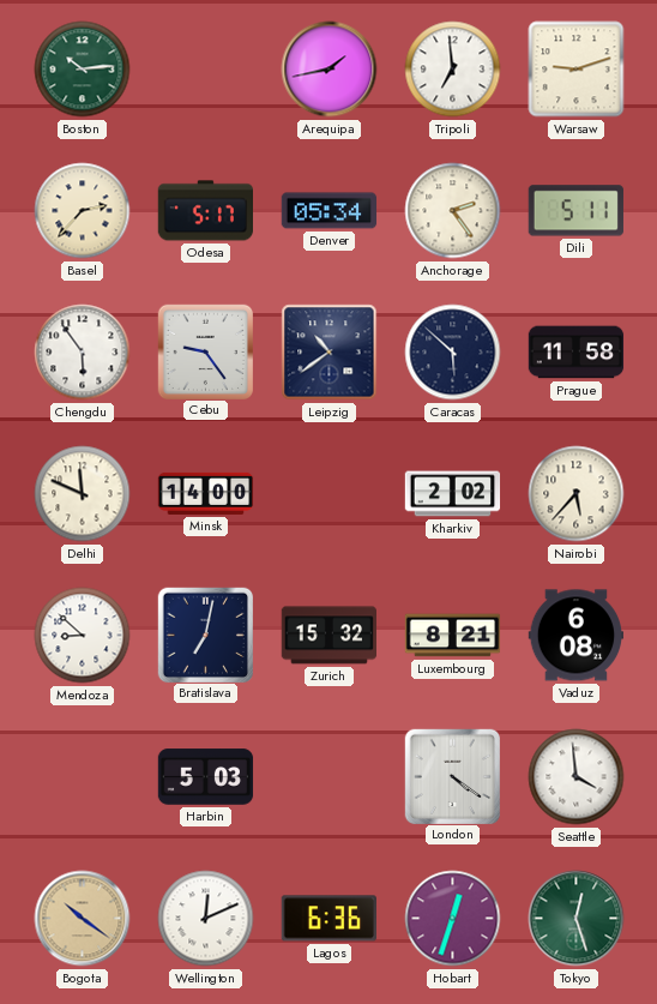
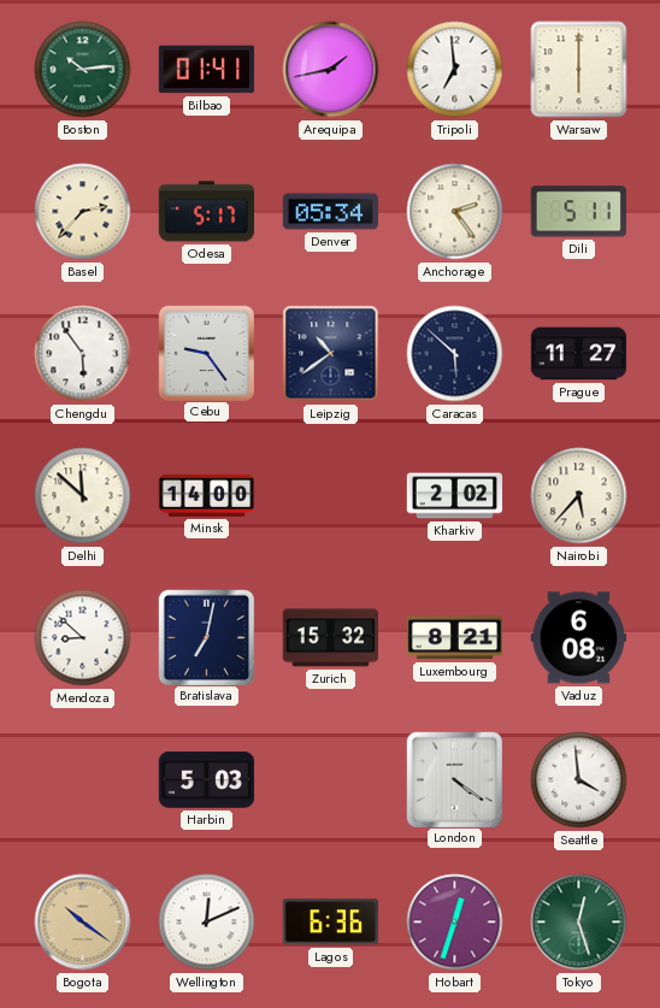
Bilbao: none -> 01:41 (207, 70)
Warsaw: 9:12 -> 6:00 (579, 70)
Prague: 11:58 -> 11:27 (579, 354)
Delhi: 11:49 -> 11:52 (83, 496)
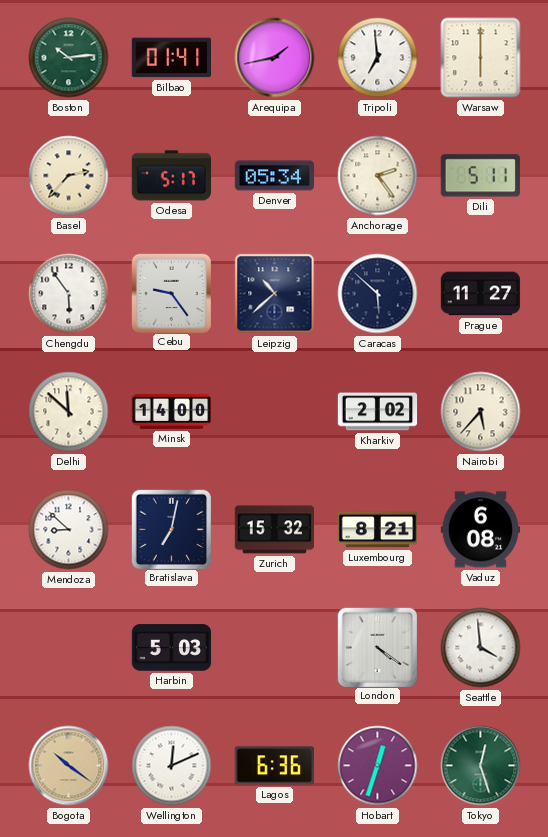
Leipzig: 10:39 -> 10:38 (275, 294)
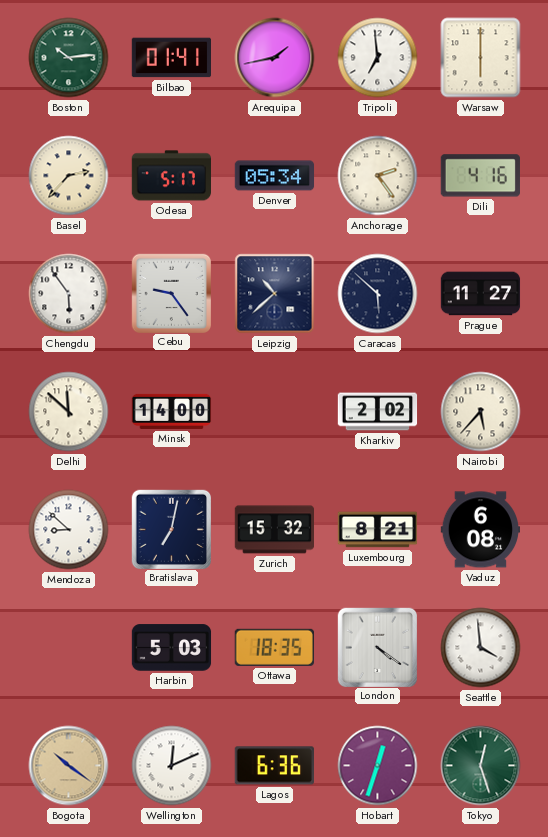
Dili: 5:11 -> 4:16 (480, 176)
Ottawa: none -> 18:35 (274, 647)
